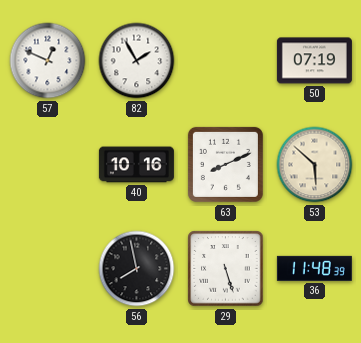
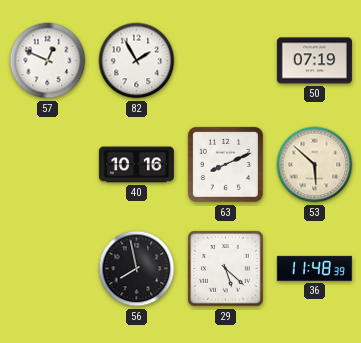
29: 5:27 -> 5:22 (226, 269)
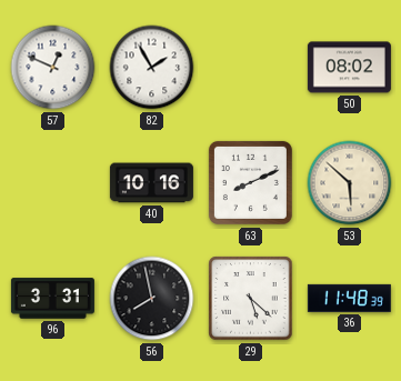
50: 07:19 -> 08:02 (349, 68)
96: none -> 3:31 (52, 299)
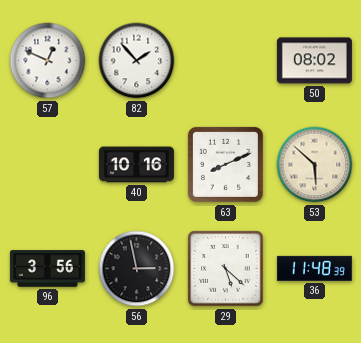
82: 1:55 -> 1:53 (137, 61)
96: 3:31 -> 3:56 (47, 269)
56: 7:58 -> 2:58 (137, 269)
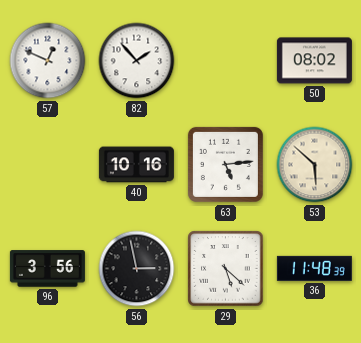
63: 8:11 -> 5:14 (225, 164)
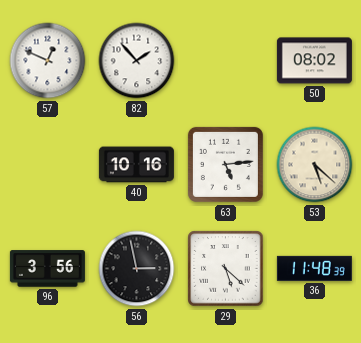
53: 5:52 -> 5:22 (315, 165)
